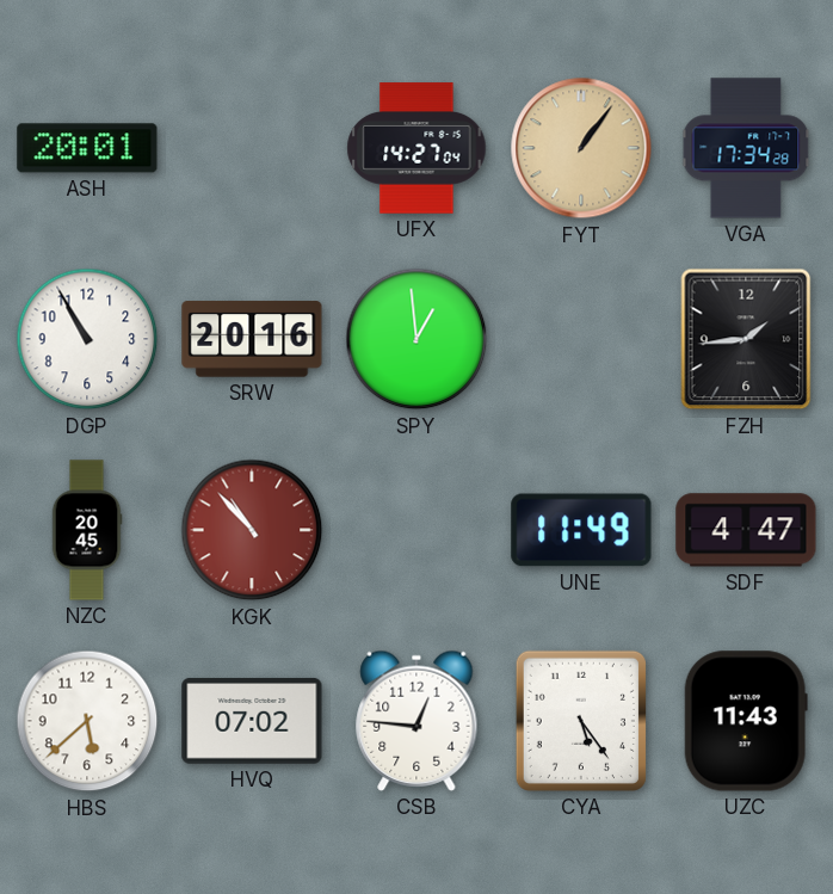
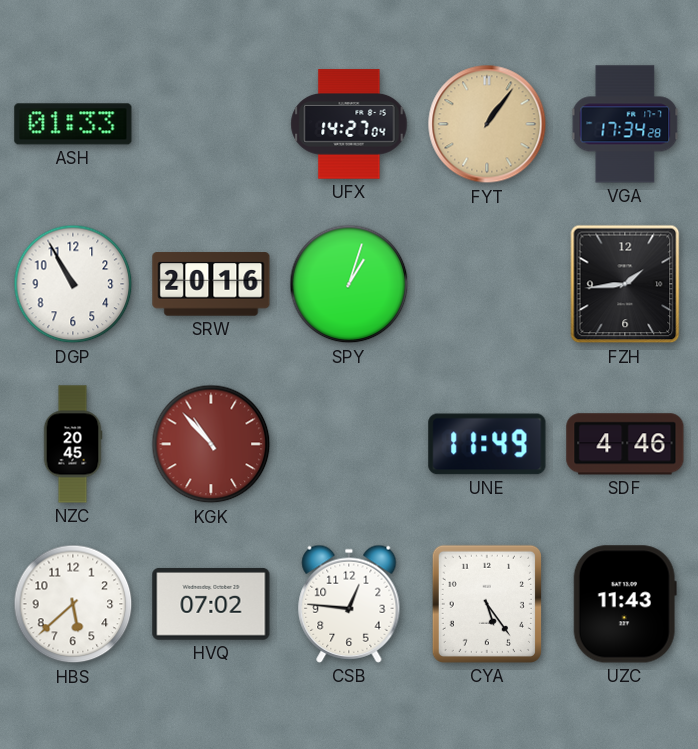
ASH: 20:01 -> 01:33 (73, 124)
SPY: 12:59 -> 1:03 (349, 284)
SDF: 4:47 -> 4:46 (625, 444)
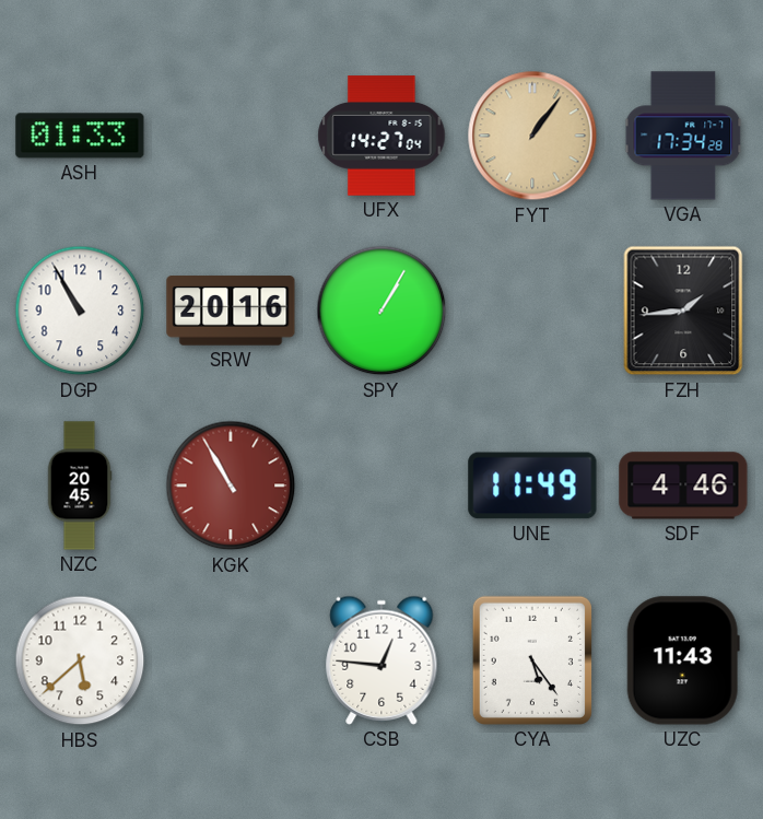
SPY: 1:03 -> 1:05 (381, 311)
KGK: 10:53 -> 10:55 (231, 485)
HVQ: 07:02 -> none (211, 604)
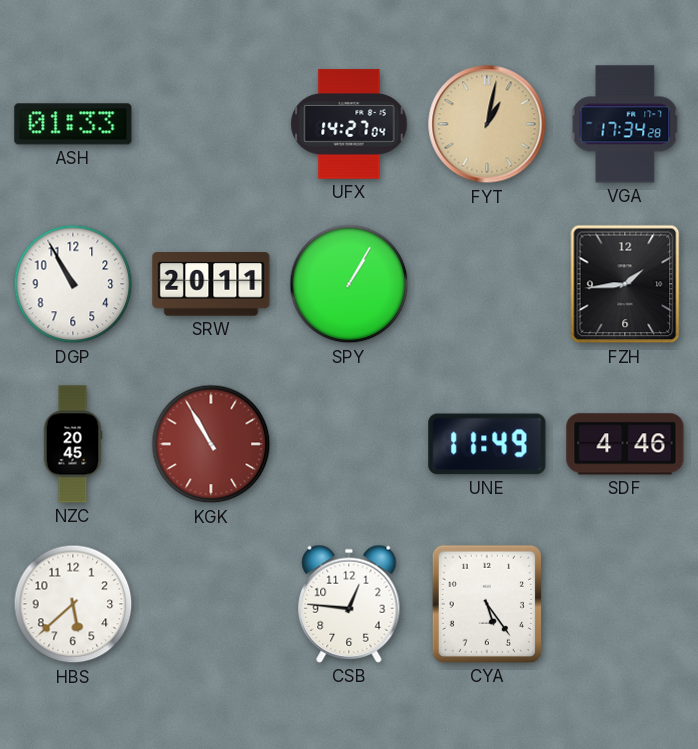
FYT: 1:06 -> 1:02 (487, 124)
SRW: 20:16 -> 20:11 (211, 284)
UZC: 11:43 -> none (683, 660)
